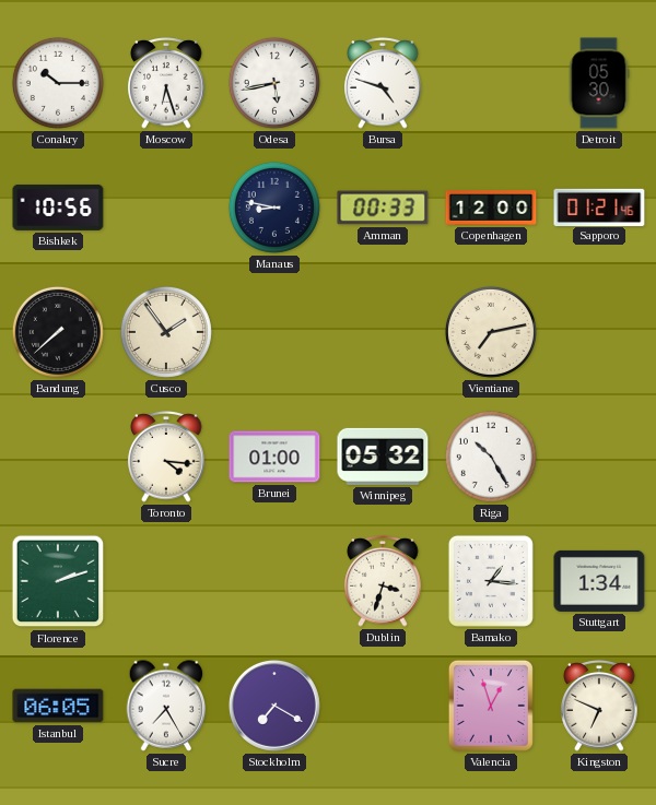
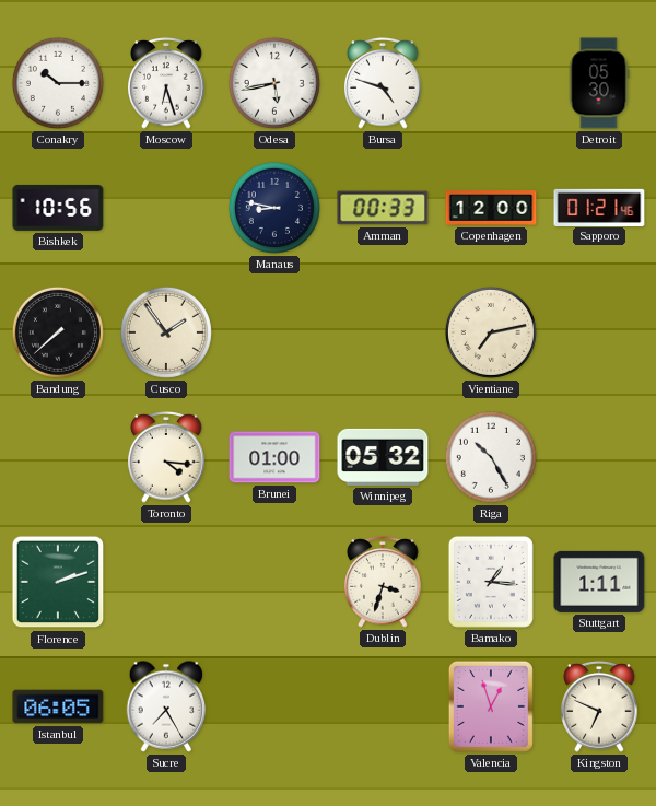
Stuttgart: 1:34 -> 1:11 (599, 582)
Stockholm: 7:20 -> none (274, 706)
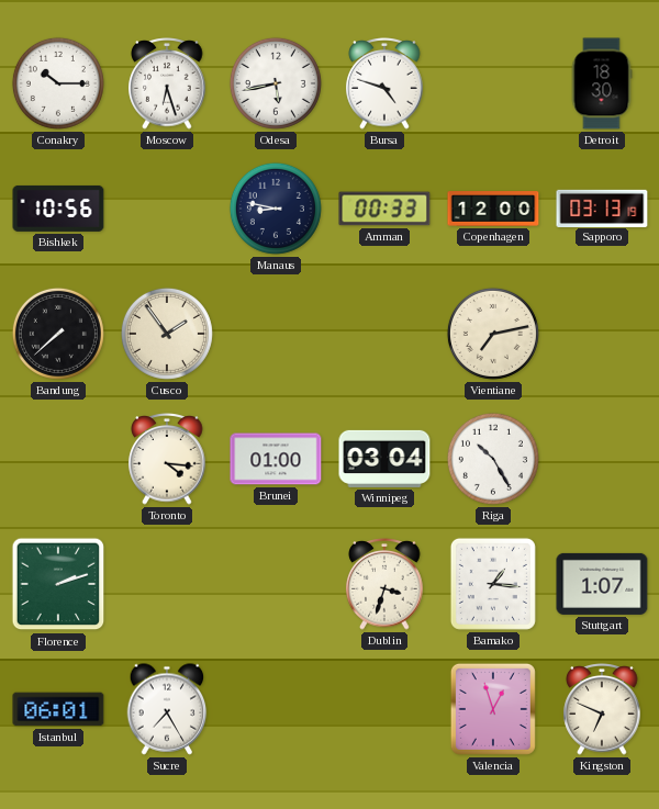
Detroit: 05:30 -> 18:30 (602, 83)
Sapporo: 01:21 -> 03:13 (602, 207)
Winnipeg: 05:32 -> 03:04 (384, 459)
Stuttgart: 1:11 -> 1:07 (602, 584)
Istanbul: 06:05 -> 06:01 (58, 709)
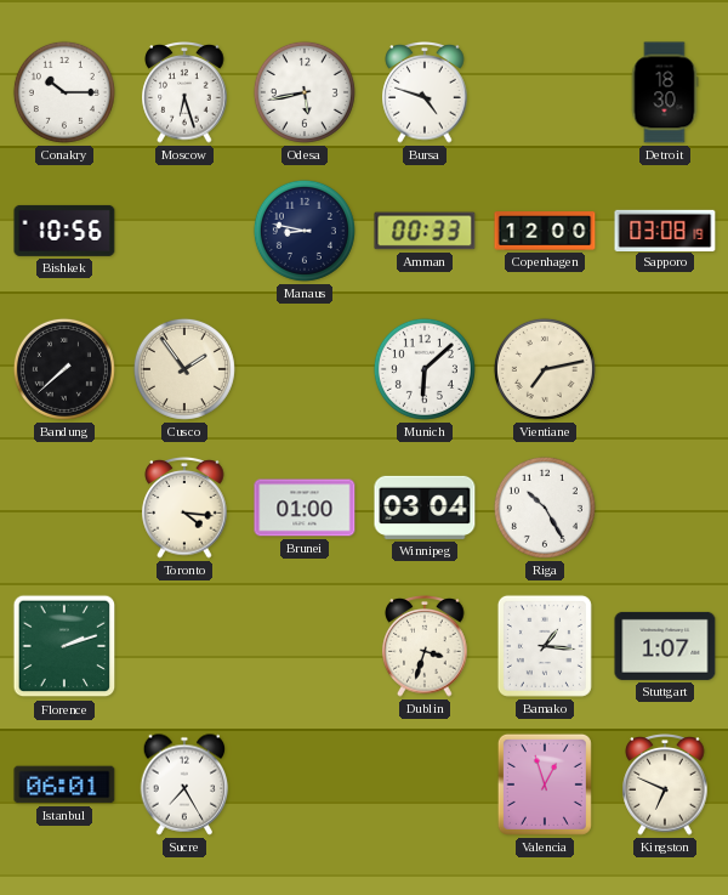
Sapporo: 03:13 -> 03:08 (665, 230)
Munich: none -> 6:08 (425, 369)
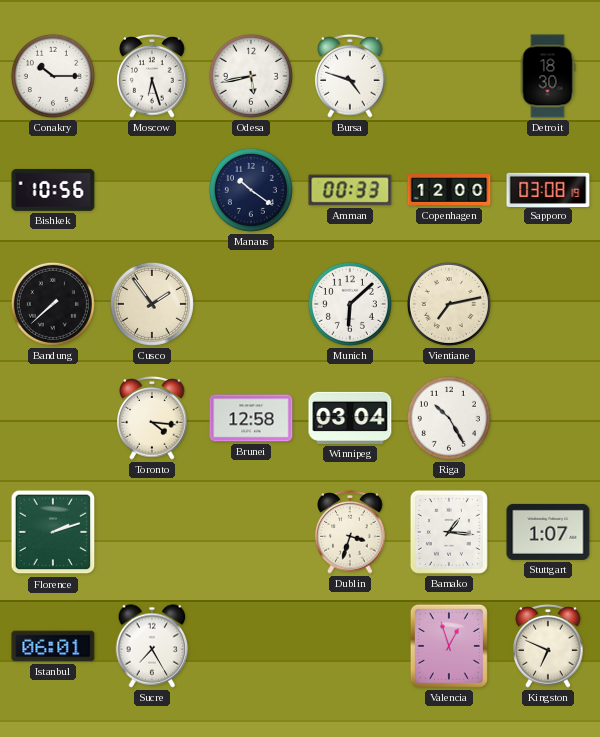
Manaus: 8:47 -> 10:21 (251, 190)
Brunei: 01:00 -> 12:58 (251, 418)
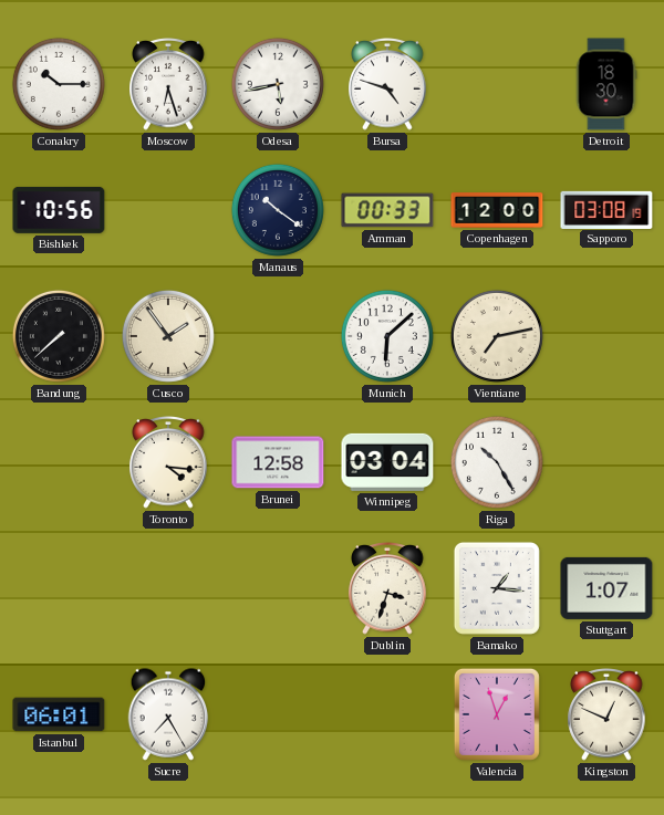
Florence: 2:12 -> none (53, 532)
Kingston: 6:49 -> 12:49 (606, 714)
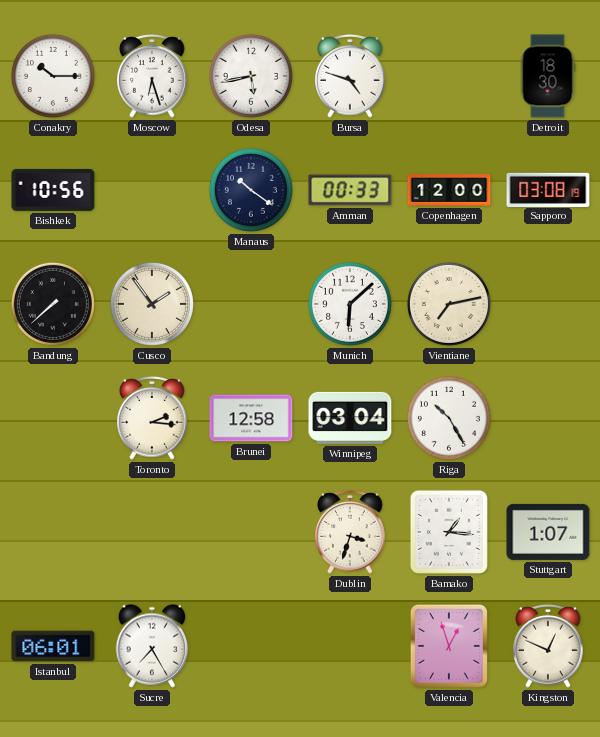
Toronto: 4:16 -> 2:16 (152, 418)
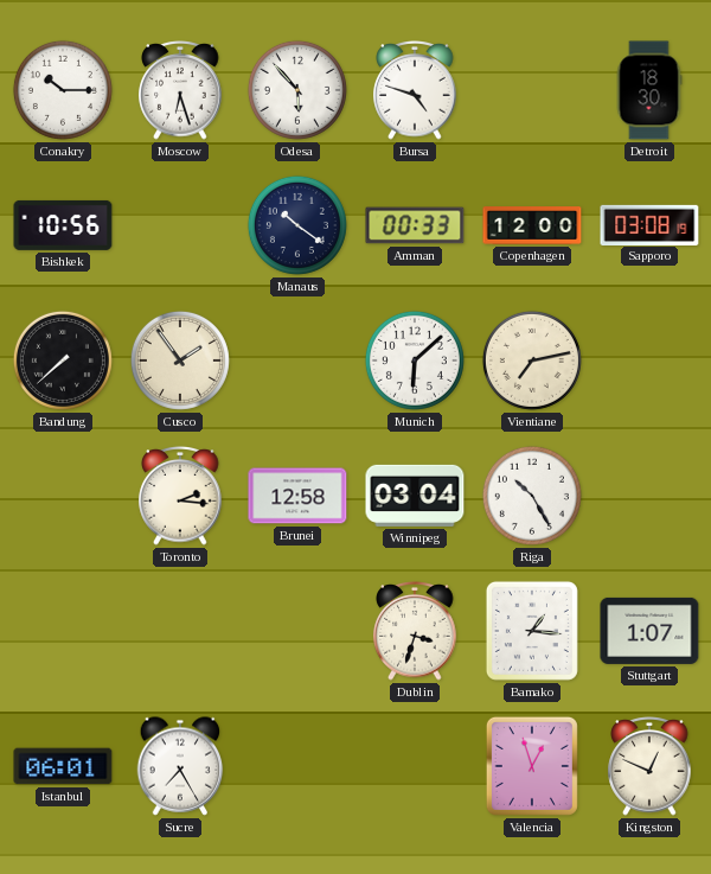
Odesa: 5:43 -> 5:53 (297, 90)
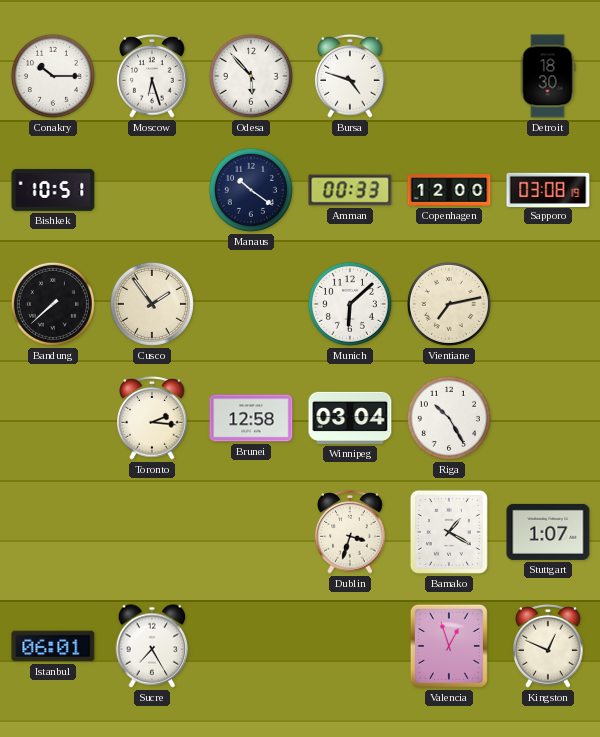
Bishkek: 10:56 -> 10:51 (53, 190)
Bamako: 1:16 -> 1:20 (449, 532)
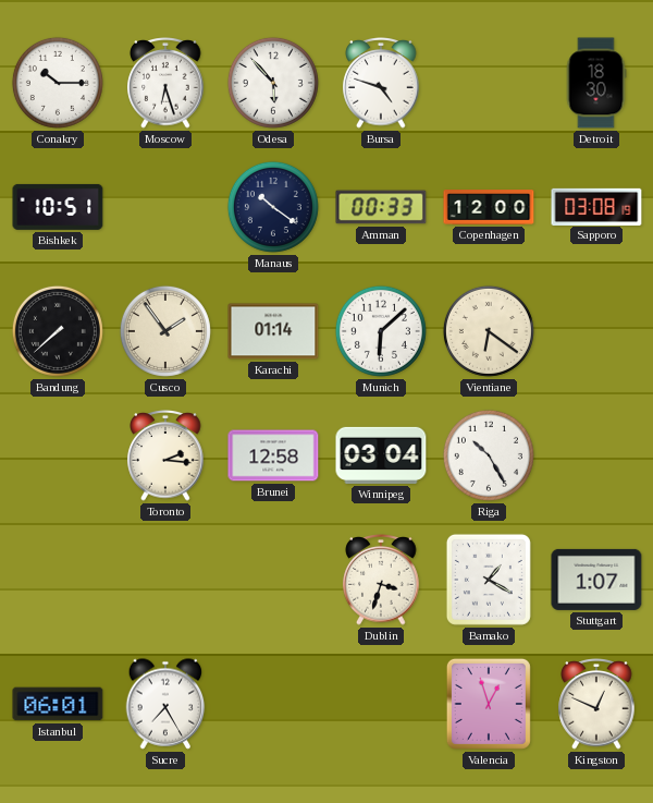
Karachi: none -> 01:14 (273, 331)
Vientiane: 7:13 -> 6:21 (489, 331)
